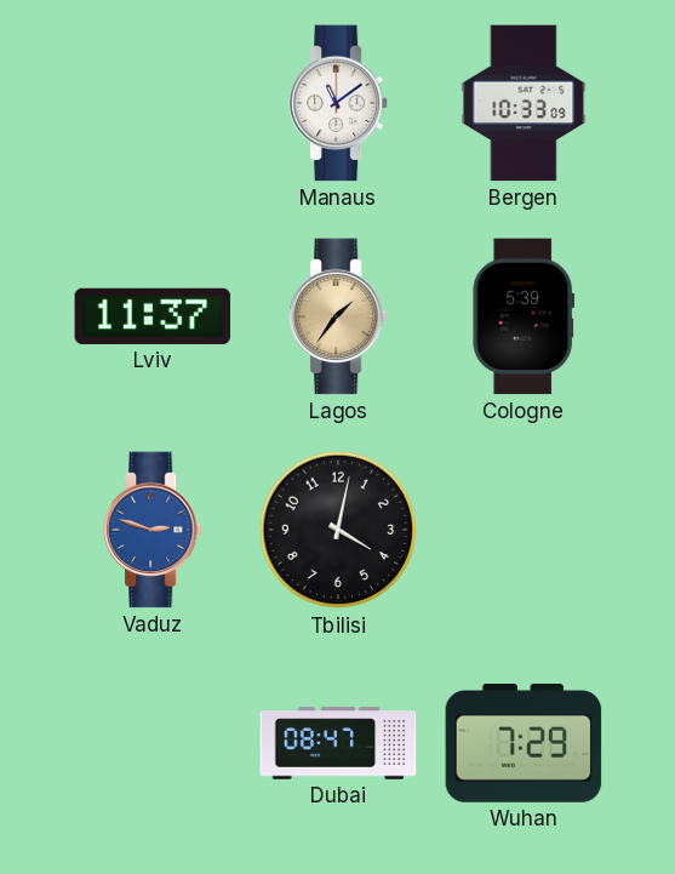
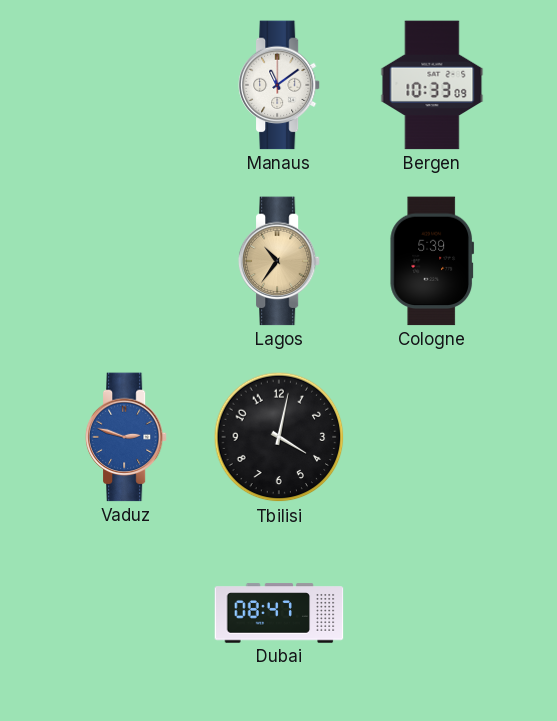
Lviv: 11:37 -> none (153, 316)
Lagos: 1:36 -> 10:36 (279, 261)
Wuhan: 7:29 -> none (524, 744)
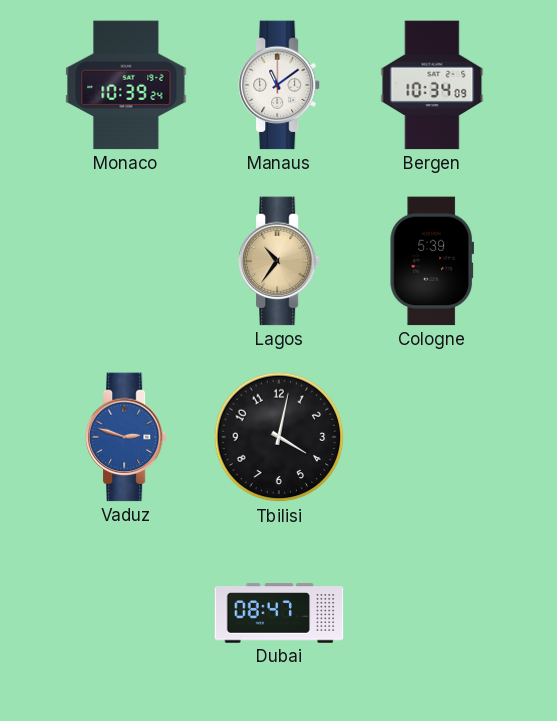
Monaco: none -> 10:39 (126, 85)
Bergen: 10:33 -> 10:34 (432, 85)
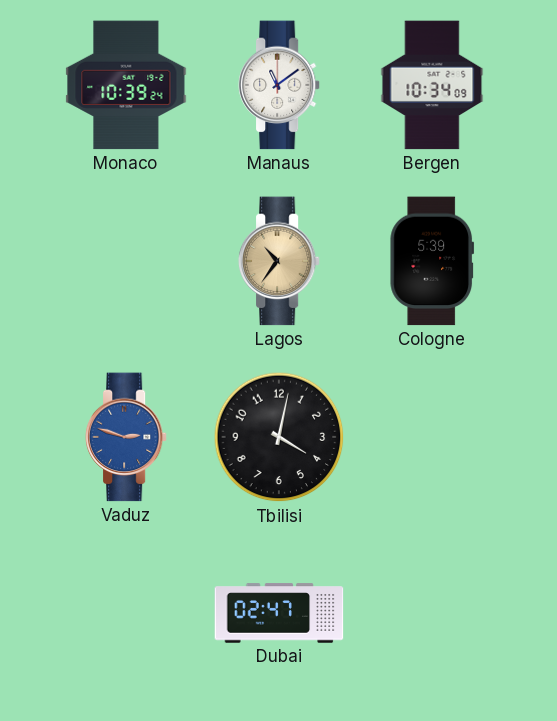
Dubai: 08:47 -> 02:47 (279, 613)
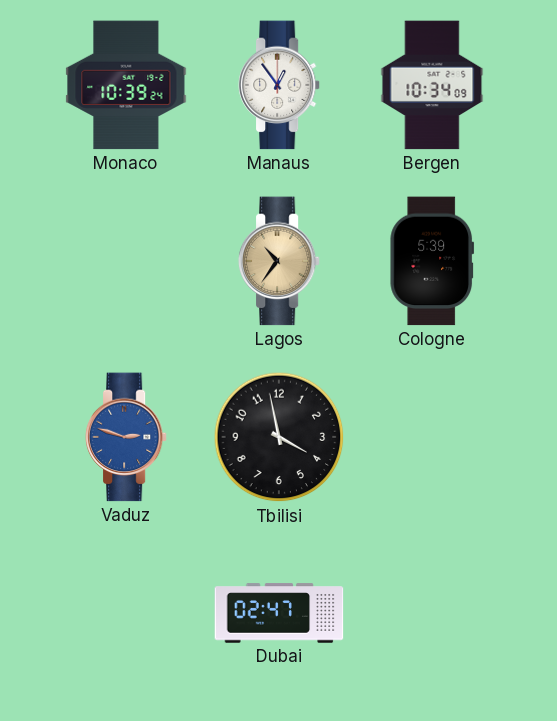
Manaus: 11:09 -> 12:54 (279, 85)
Tbilisi: 4:02 -> 3:58 (279, 437)
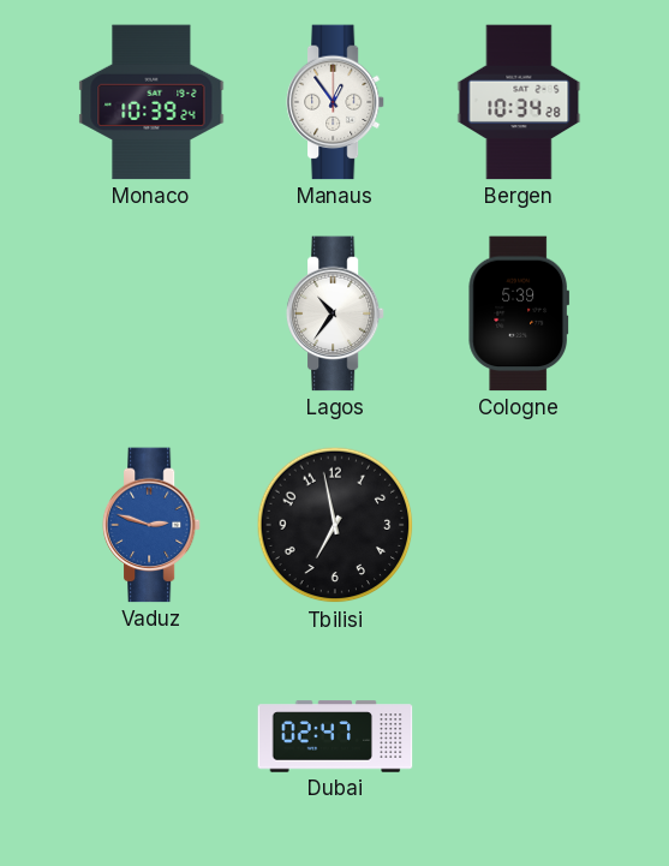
Bergen: 10:34:09 -> 10:34:28 (519, 102)
Lagos dial: champagne -> white (335, 313)
Tbilisi: 3:58 -> 6:58 (335, 525)
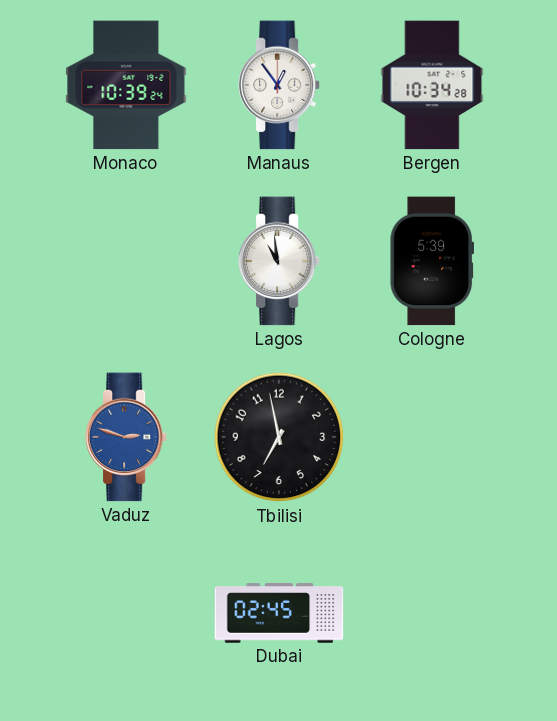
Lagos: 10:36 -> 10:59 (279, 261)
Dubai: 02:47 -> 02:45 (279, 613)
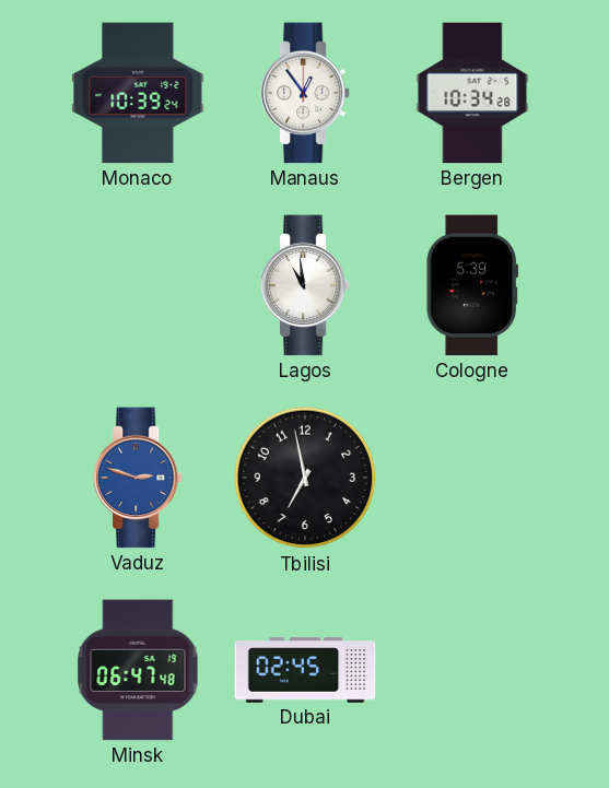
Minsk: none -> 06:47 (138, 670)
